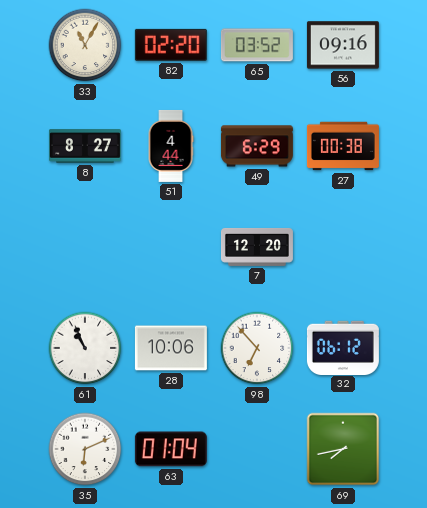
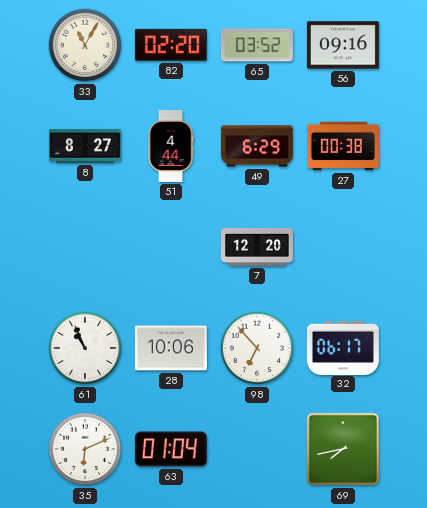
32: 06:12 -> 06:17 (343, 347)
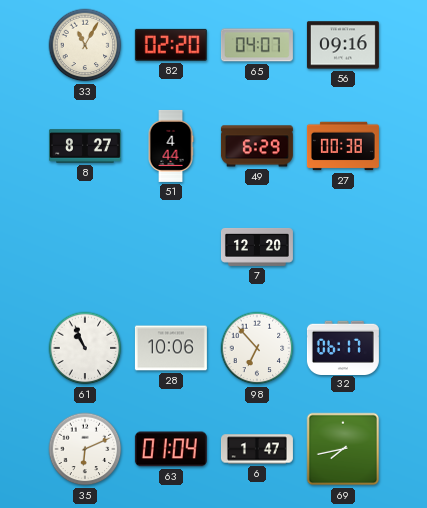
65: 03:52 -> 04:07 (257, 45)
6: none -> 1:47 (257, 449)
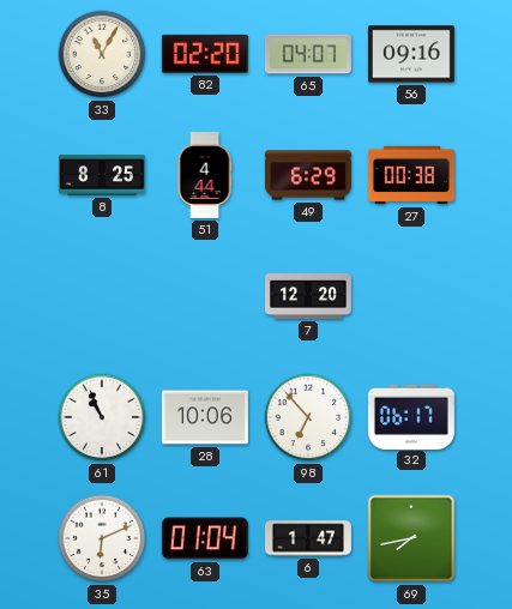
8: 8:27 -> 8:25 (102, 175)
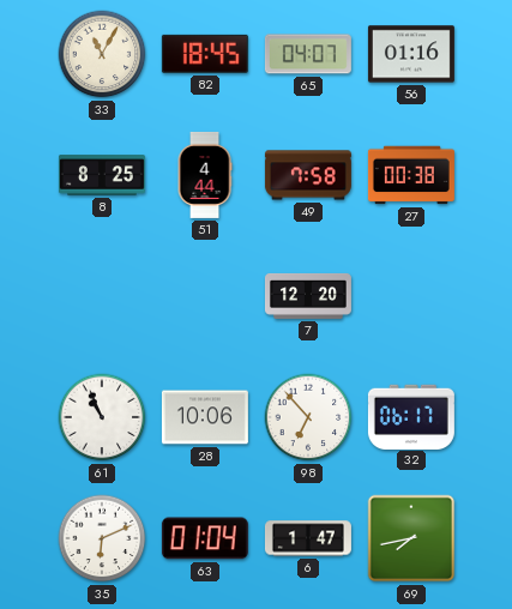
82: 02:20 -> 18:45 (205, 54)
56: 09:16 -> 01:16 (411, 54)
49: 6:29 -> 7:58 (308, 175)
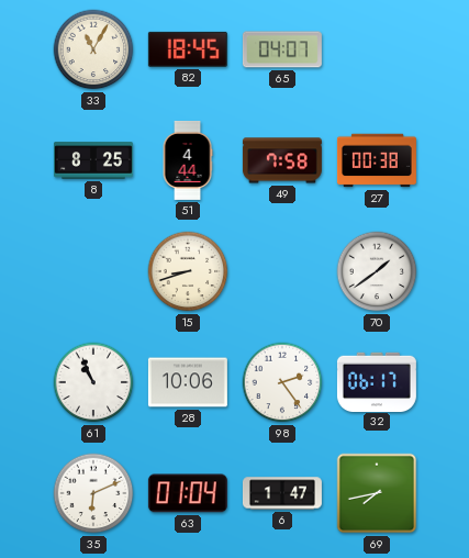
56: 01:16 -> none (411, 54)
15: none -> 8:42 (188, 271)
7: 12:20 -> none (308, 296)
70: none -> 1:39 (377, 271)
98: 6:53 -> 2:24 (282, 382)
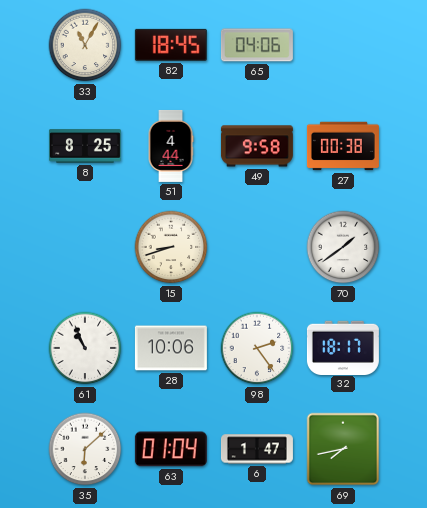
65: 04:07 -> 04:06 (257, 45)
49: 7:58 -> 9:58 (257, 146)
32: 06:17 -> 18:17 (343, 347)
35: 6:11 -> 6:08 (85, 449)
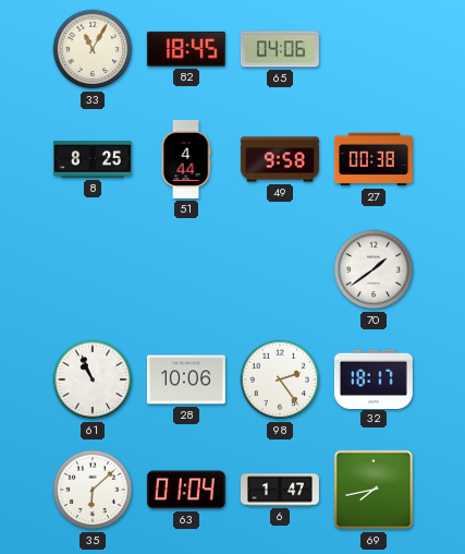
15: 8:42 -> none (171, 247)
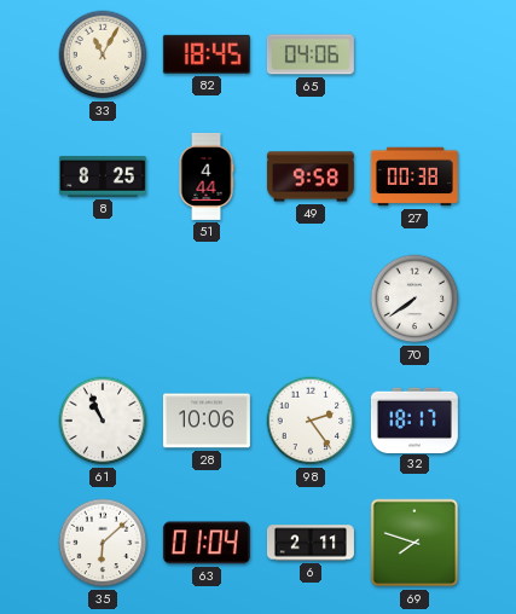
70: 1:39 -> 7:39 (414, 299)
6: 1:47 -> 2:11 (311, 543)
69: 7:43 -> 7:48 (414, 543)
